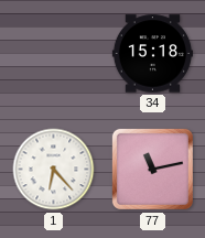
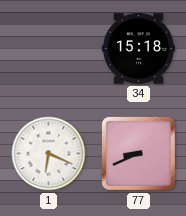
1: 6:23 -> 6:19 (49, 154)
77: 11:13 -> 8:41 (138, 153)
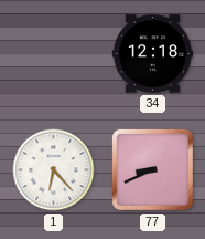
34: 15:18 -> 12:18 (152, 54)
1: 6:19 -> 6:23 (54, 170)
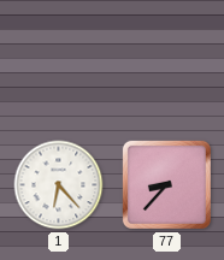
34: 12:18 -> none (152, 54)
77: 8:41 -> 8:37 (166, 184)
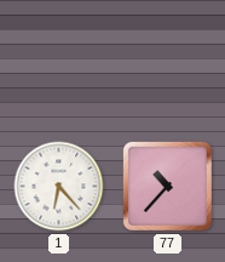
77: 8:37 -> 10:37 (167, 186)
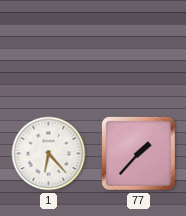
77: 10:37 -> 1:37 (138, 153)
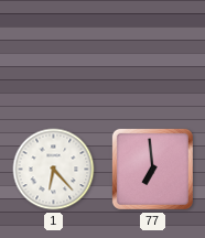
77: 1:37 -> 6:59 (152, 169)
